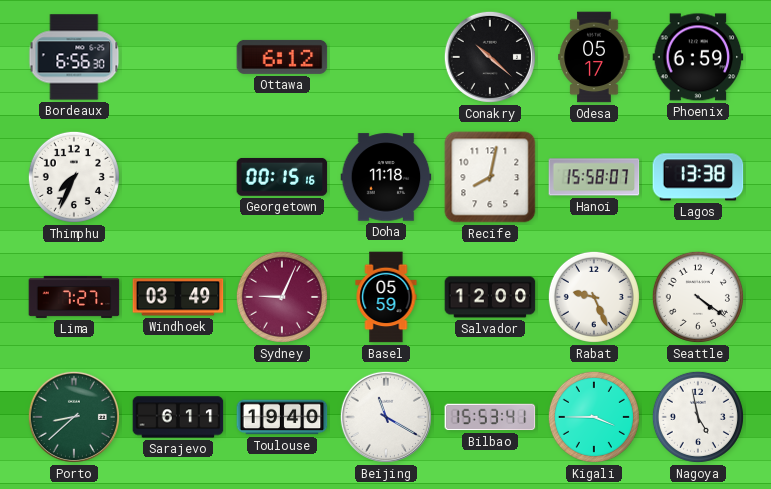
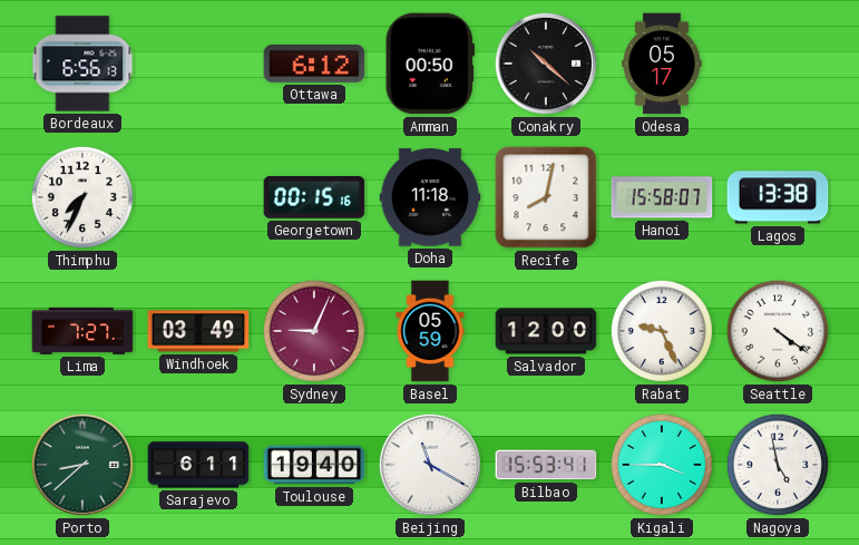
Bordeaux: 6:56:30 -> 6:56:13 (82, 64)
Amman: none -> 00:50 (430, 64)
Phoenix: 6:59 -> none (698, 57)
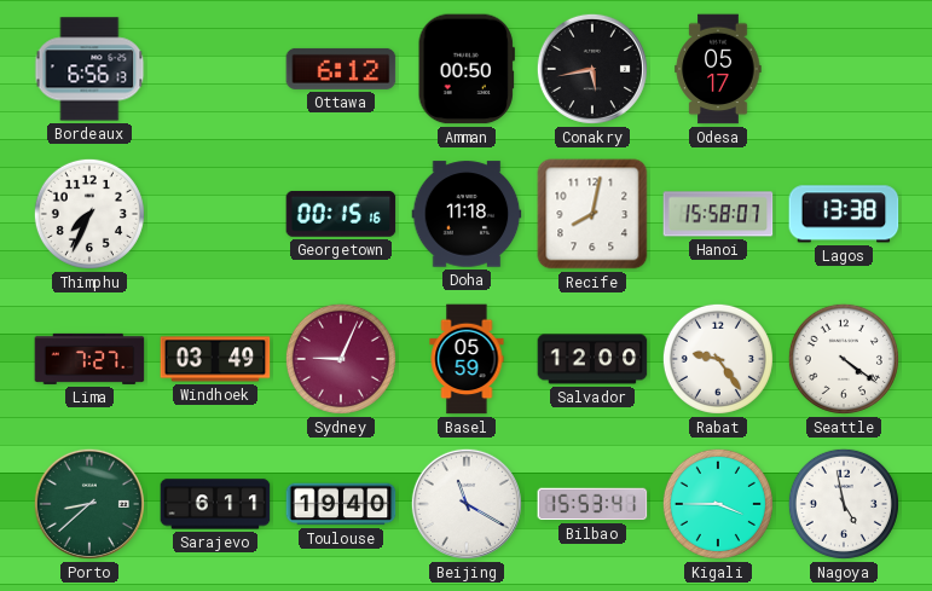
Conakry: 10:22 -> 5:43 (592, 69)
Rabat: 9:26 -> 9:24 (718, 359)
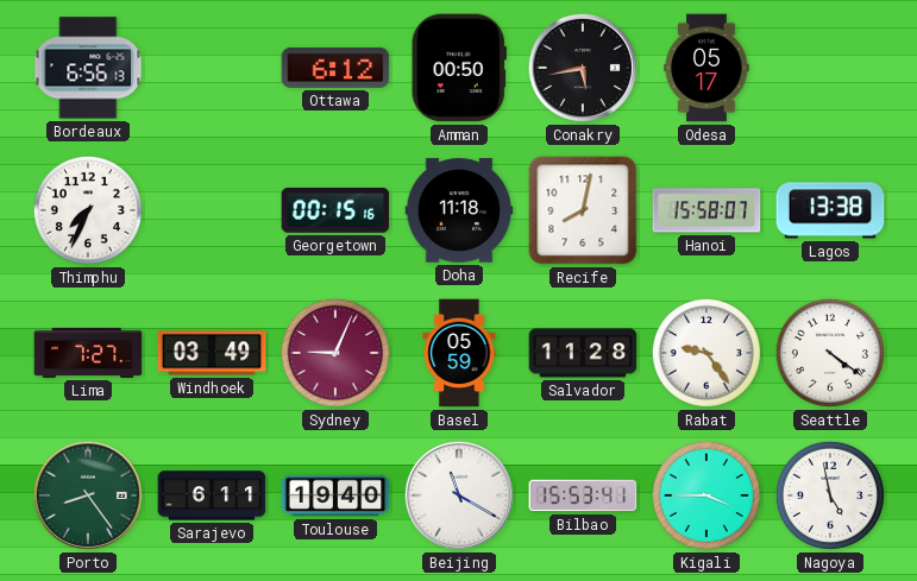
Salvador: 12:00 -> 11:28 (583, 353)
Porto: 8:38 -> 8:24 (88, 495)
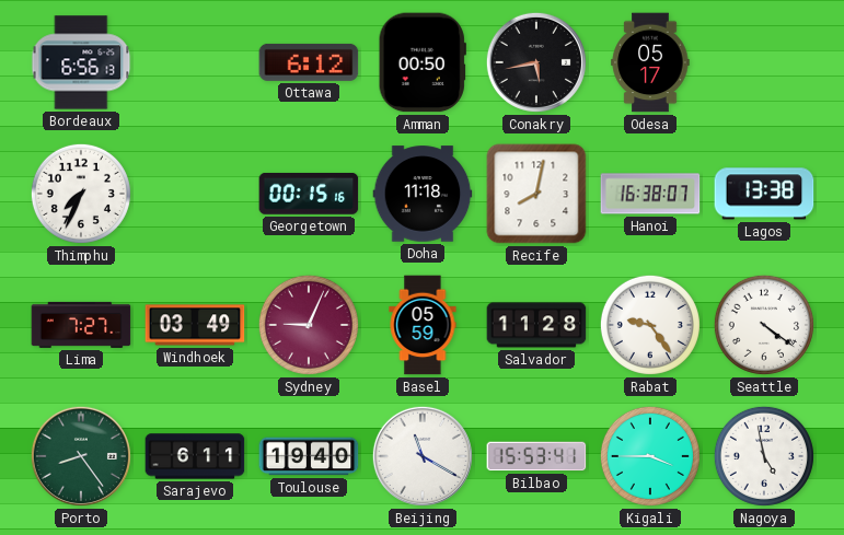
Hanoi: 15:58 -> 16:38 (650, 194)
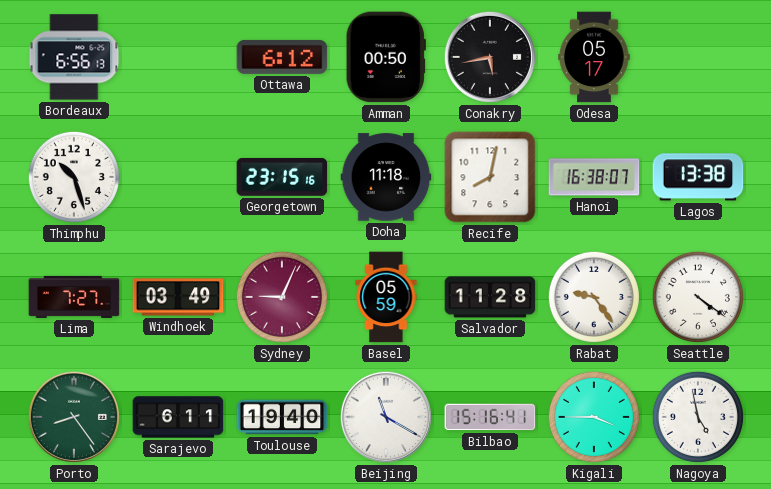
Thimphu: 7:34 -> 10:27 (74, 177)
Georgetown: 00:15 -> 23:15 (282, 177)
Bilbao: 15:53 -> 15:16 (490, 417)
